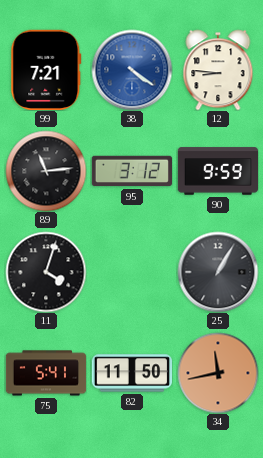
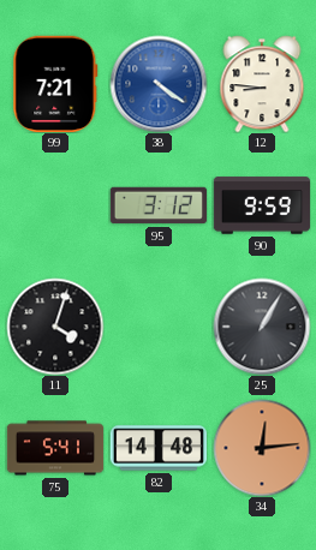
89: 11:14 -> none (46, 171)
82: 11:50 -> 14:48 (157, 448)
34: 11:43 -> 12:14 (262, 448)
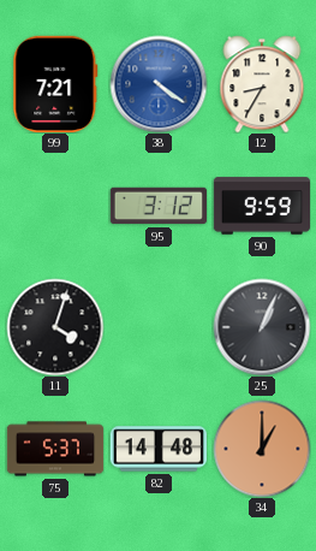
12: 8:46 -> 8:35 (262, 84)
25: 1:05 -> 1:04 (262, 327)
75: 5:41 -> 5:37 (55, 449)
34: 12:14 -> 1:00 (262, 449)
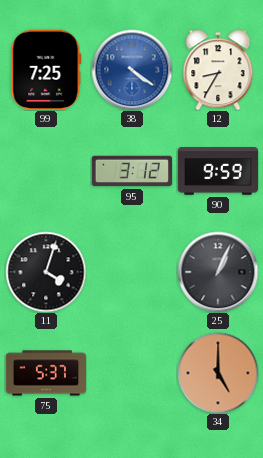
99: 7:21 -> 7:25 (46, 70)
82: 14:48 -> none (157, 449)
34: 1:00 -> 5:00 (218, 373)
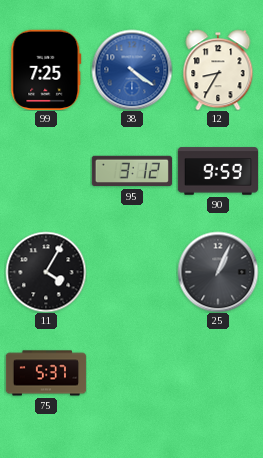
11: 4:03 -> 4:05 (46, 272)
34: 5:00 -> none (218, 373)
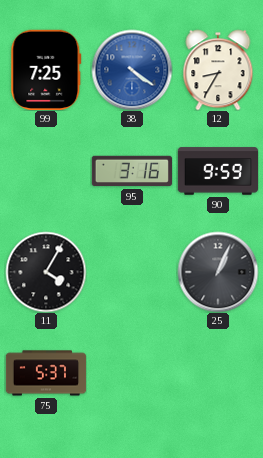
95: 3:12 -> 3:16 (131, 171)
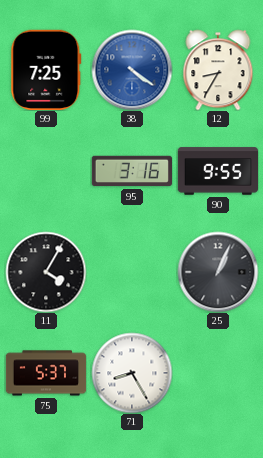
90: 9:59 -> 9:55 (217, 171)
71: none -> 8:25 (132, 373)
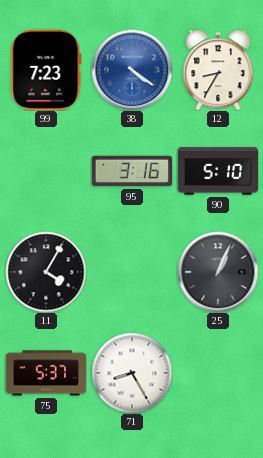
99: 7:25 -> 7:23 (46, 70)
90: 9:55 -> 5:10 (217, 171)
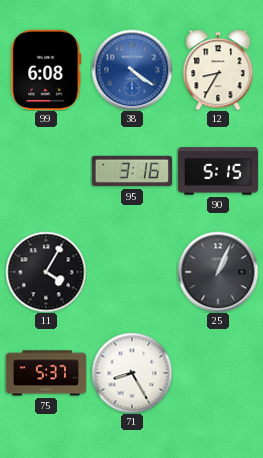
99: 7:23 -> 6:08 (46, 70)
90: 5:10 -> 5:15 (217, 171)
